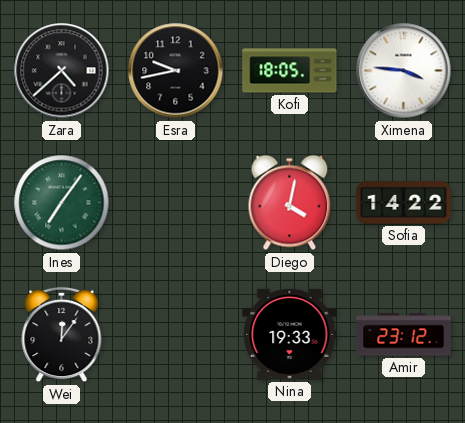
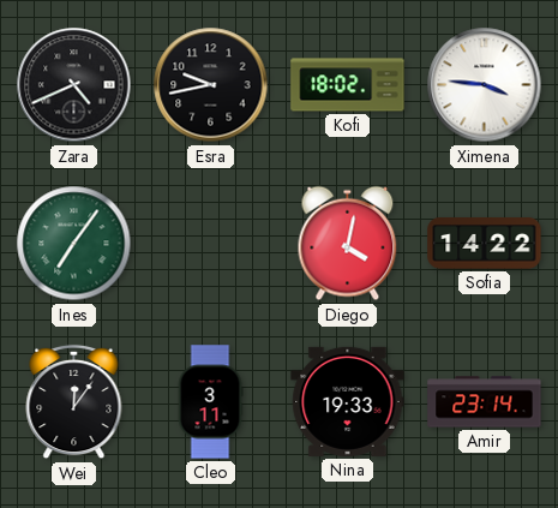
Zara: 4:38 -> 4:41 (74, 85)
Kofi: 18:05 -> 18:02 (348, 85)
Cleo: none -> 3:11 (210, 402)
Amir: 23:12 -> 23:14 (485, 402)
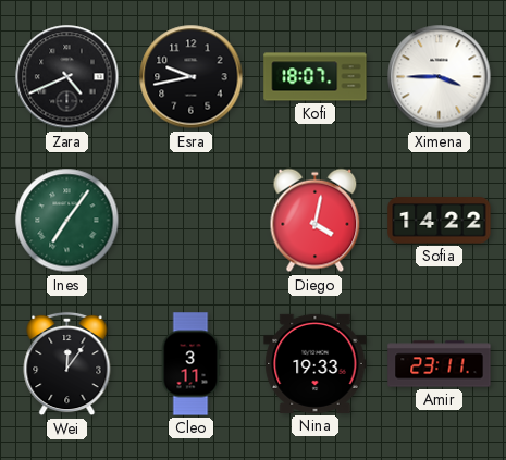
Kofi: 18:02 -> 18:07 (316, 77)
Ximena: 3:46 -> 3:45 (440, 77)
Amir: 23:14 -> 23:11 (440, 364)
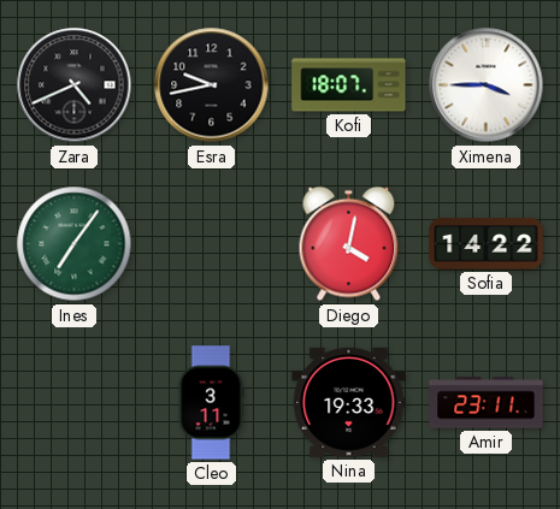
Wei: 12:06 -> none (67, 364)
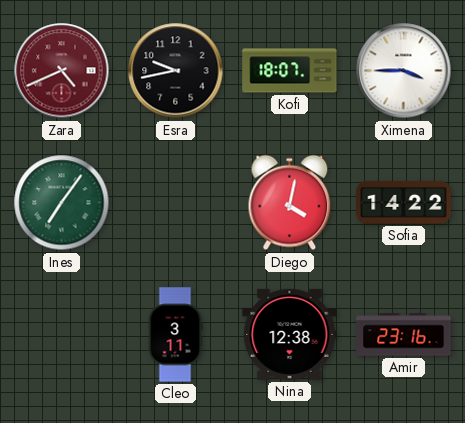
Zara dial: black -> burgundy (62, 71)
Nina: 19:33 -> 12:38 (290, 334)
Amir: 23:11 -> 23:16 (404, 335)
